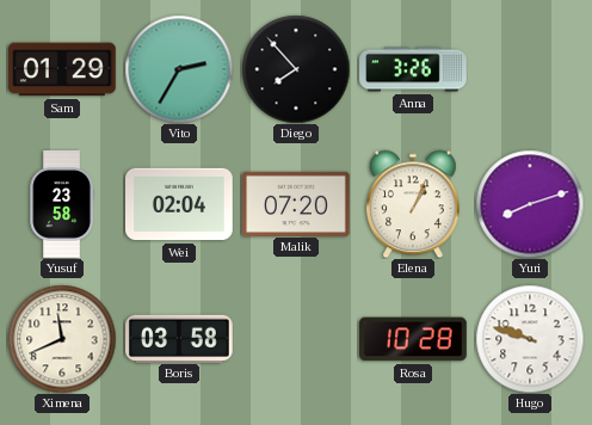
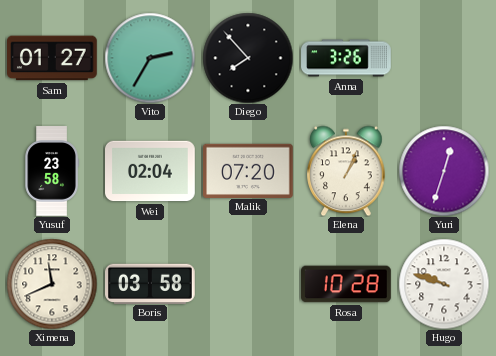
Sam: 01:29 -> 01:27 (53, 58)
Yuri: 8:12 -> 12:33 (444, 171)
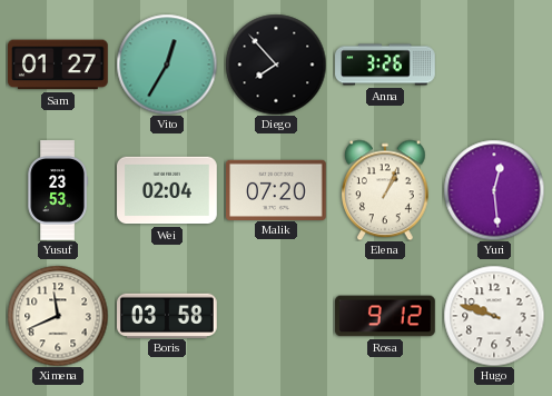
Vito: 2:35 -> 12:35 (167, 65)
Yusuf: 23:58 -> 23:53 (58, 190)
Yuri: 12:33 -> 12:29 (494, 190)
Rosa: 10:28 -> 9:12 (385, 316)
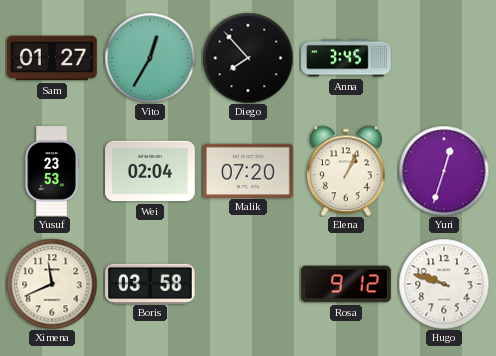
Anna: 3:26 -> 3:45 (346, 58)
Yuri: 12:29 -> 12:33 (444, 171)
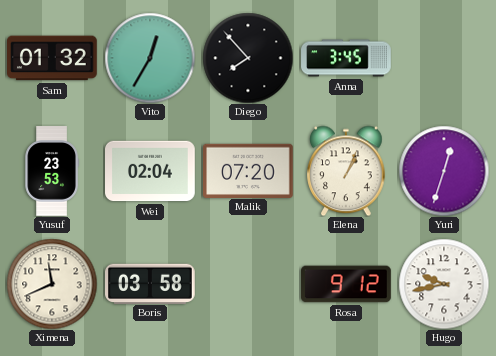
Sam: 01:27 -> 01:32 (53, 58)
Hugo: 9:48 -> 9:43 (444, 284)
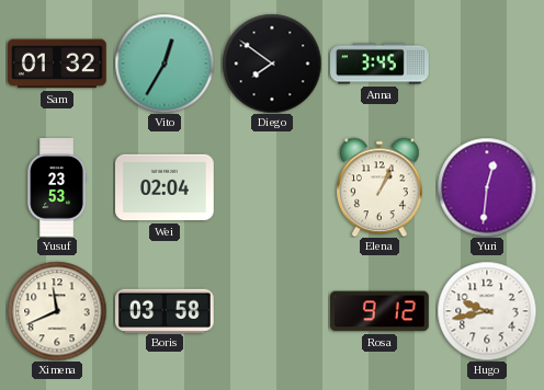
Diego: 7:53 -> 7:51 (272, 64)
Malik: 07:20 -> none (249, 170)
Yuri: 12:33 -> 12:31 (487, 187)
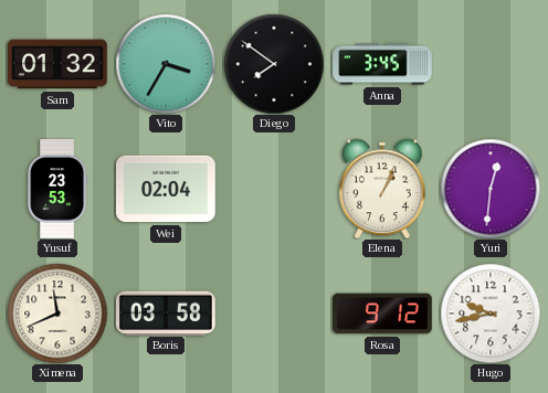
Vito: 12:35 -> 3:35 (166, 64)
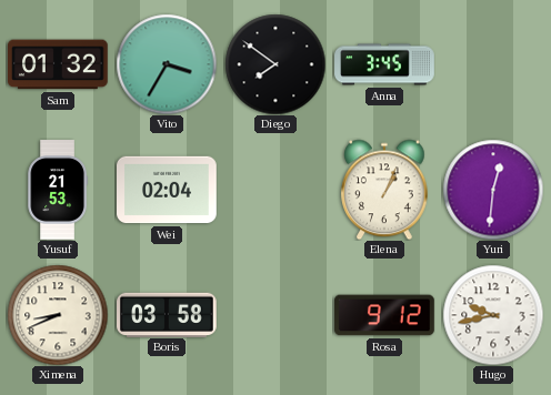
Yusuf: 23:53 -> 21:53 (58, 190)
Ximena: 11:41 -> 8:41 (58, 315)
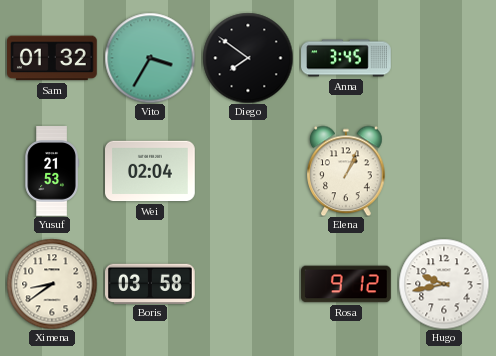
Yuri: 12:31 -> none (493, 190)
Ximena: 8:41 -> 8:39 (52, 284)
